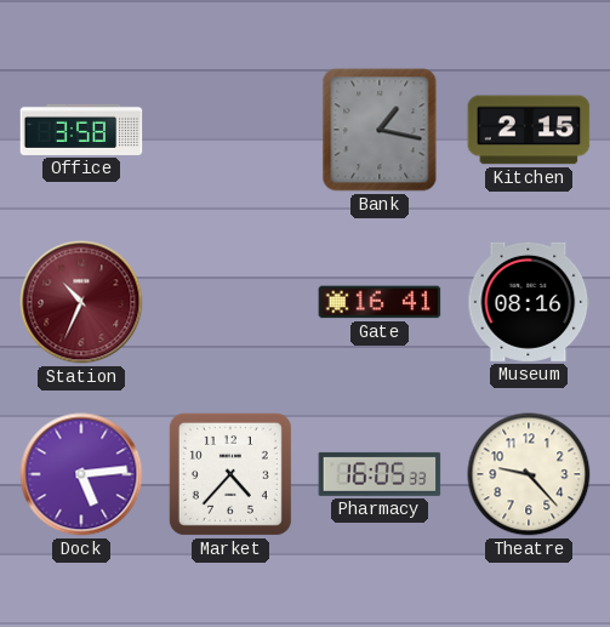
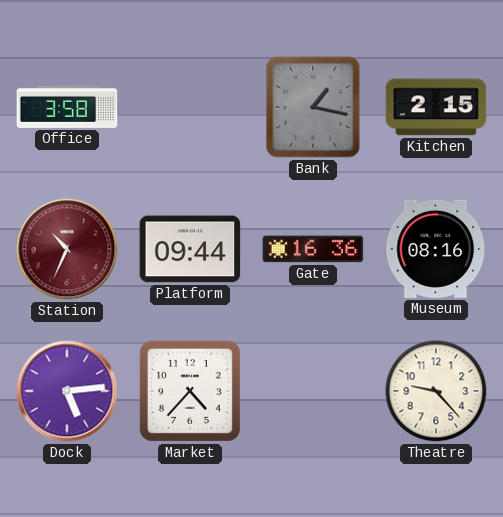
Platform: none -> 09:44 (190, 249)
Gate: 16:41 -> 16:36 (313, 249)
Pharmacy: 16:05 -> none (380, 474)
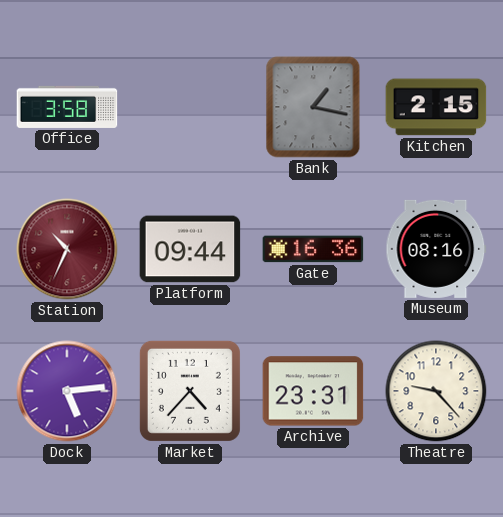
Archive: none -> 23:31 (313, 391)
